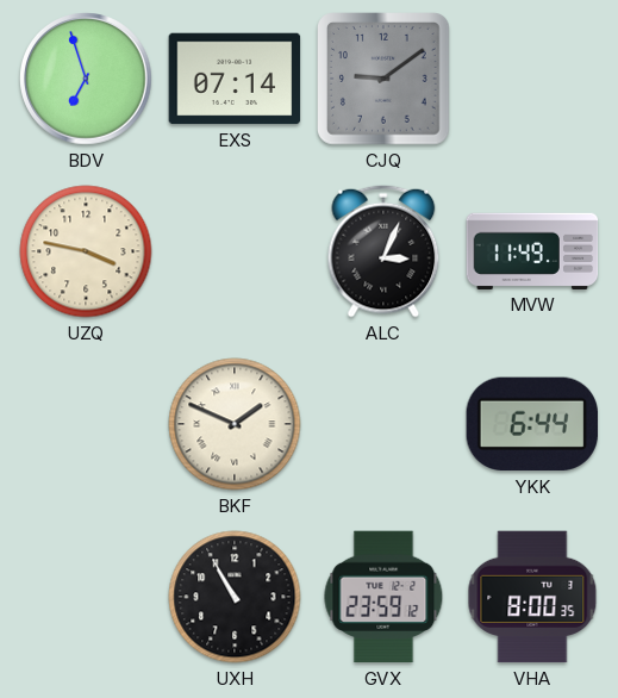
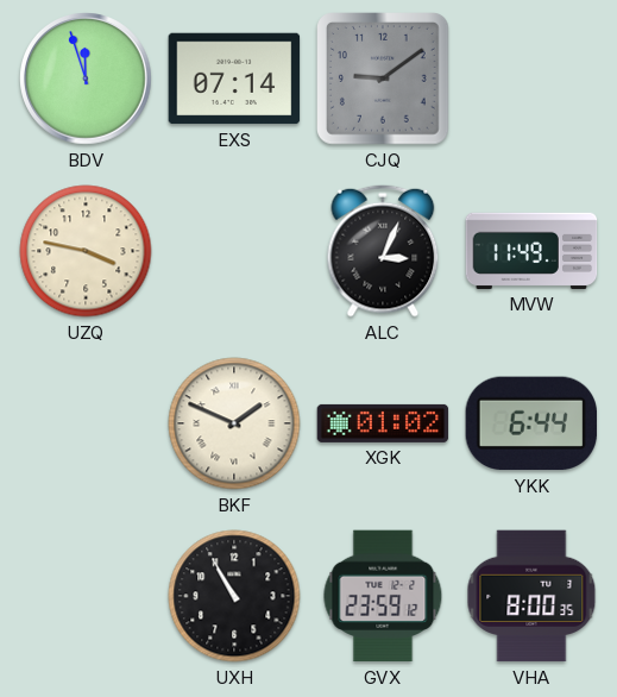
BDV: 6:57 -> 11:57 (86, 79)
XGK: none -> 01:02 (383, 423)
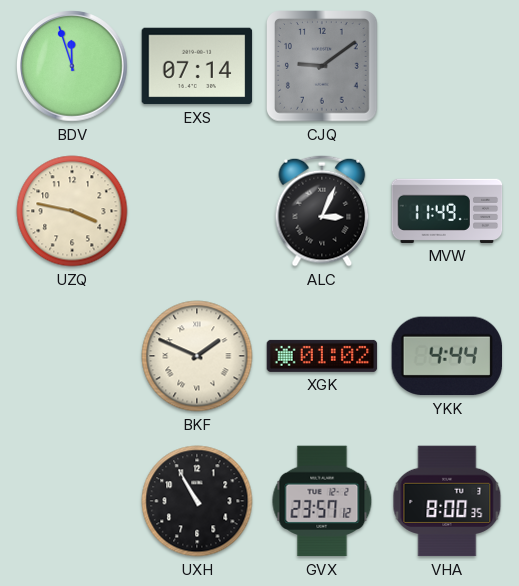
YKK: 6:44 -> 4:44 (446, 356)
GVX: 23:59 -> 23:57 (322, 501)
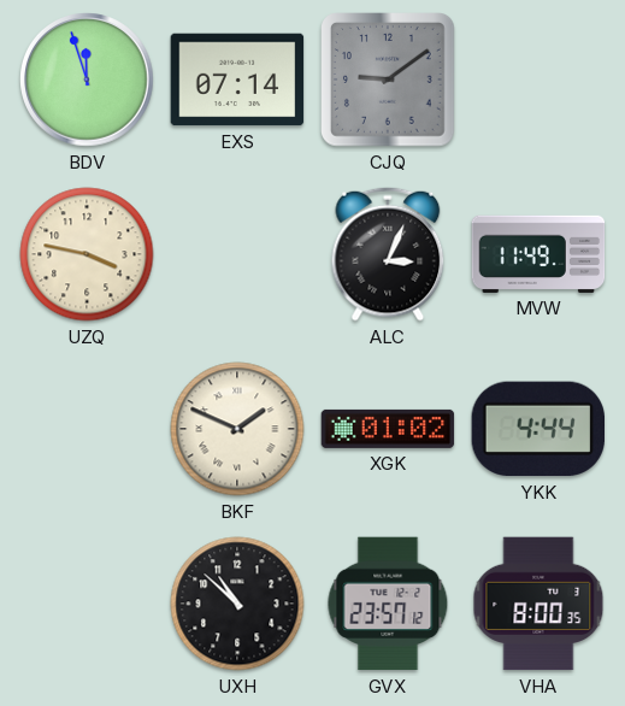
UXH: 10:55 -> 10:52 (237, 604)
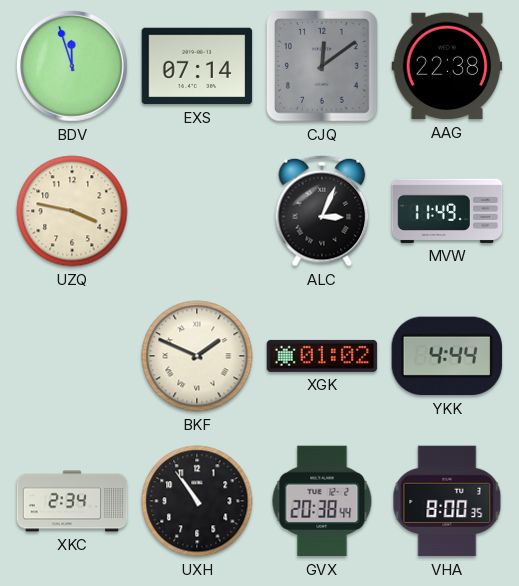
CJQ: 9:09 -> 12:09 (323, 67)
AAG: none -> 22:38 (447, 66)
XKC: none -> 2:34 (72, 501)
UXH: 10:52 -> 10:54 (197, 501)
GVX: 23:57 -> 20:38 (322, 501)
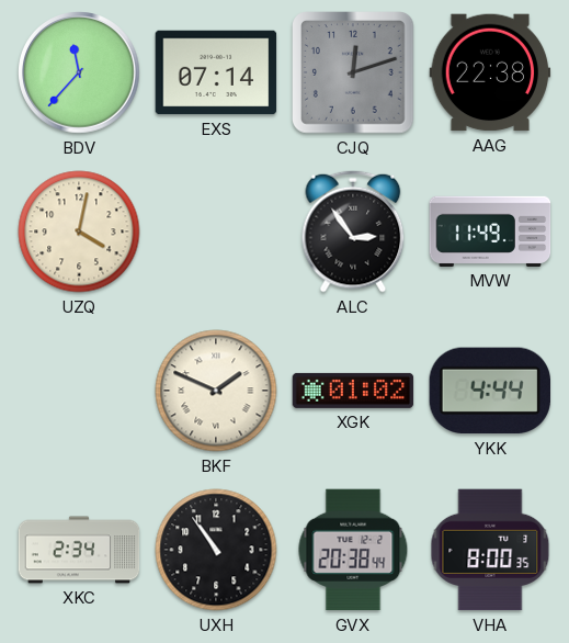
BDV: 11:57 -> 11:37 (79, 72)
CJQ: 12:09 -> 12:12 (354, 74)
UZQ: 3:47 -> 4:02 (79, 232)
ALC: 3:04 -> 2:54 (353, 232)
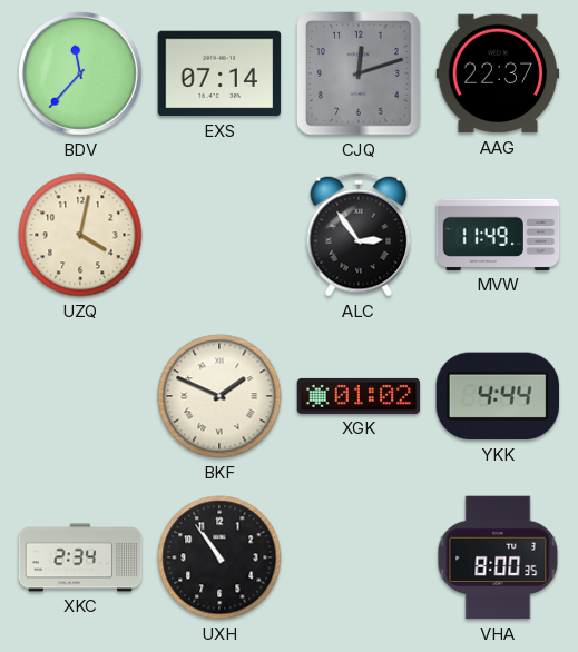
AAG: 22:38 -> 22:37 (498, 73)
GVX: 20:38 -> none (353, 550)
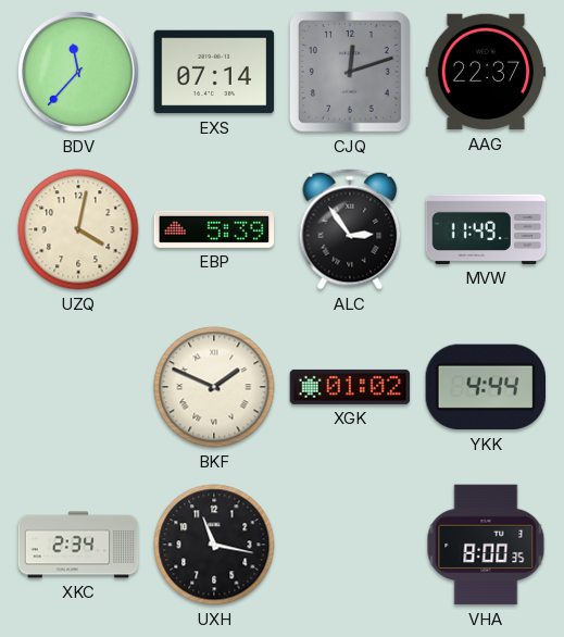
EBP: none -> 5:39 (214, 229)
UXH: 10:54 -> 11:17 (214, 545)
